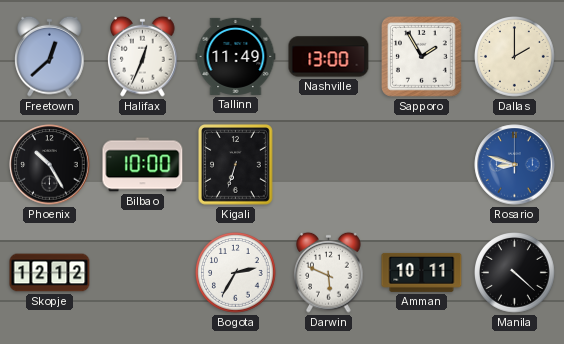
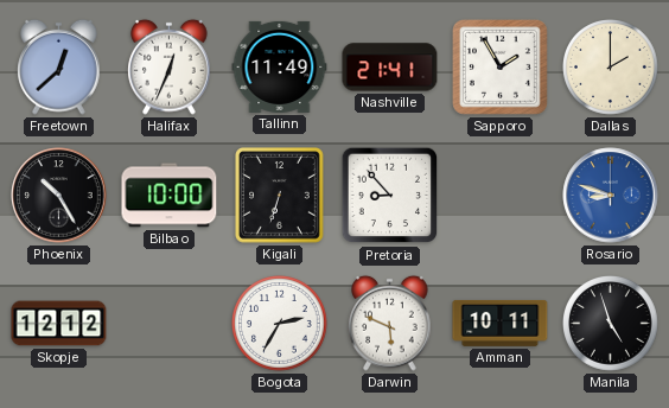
Nashville: 13:00 -> 21:41 (390, 68)
Pretoria: none -> 8:53 (390, 196)
Manila: 4:22 -> 4:57 (611, 324)
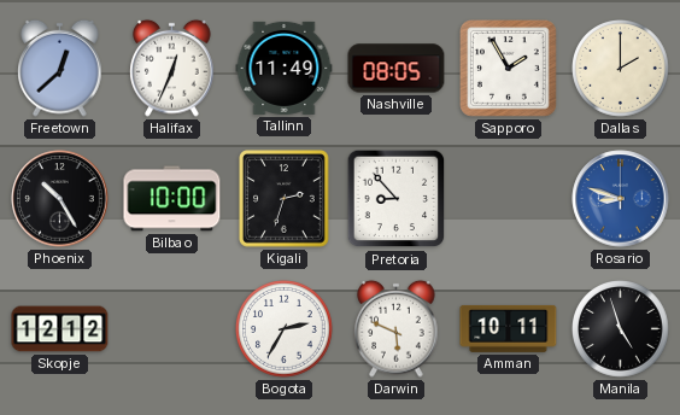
Nashville: 21:41 -> 08:05 (397, 69)
Kigali: 6:33 -> 2:33 (285, 199)
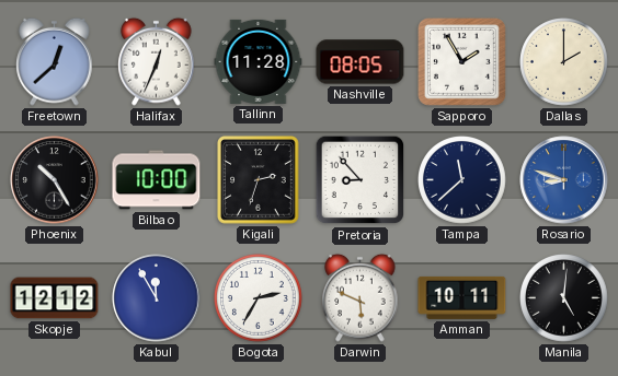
Tallinn: 11:49 -> 11:28 (259, 61)
Tampa: none -> 11:38 (462, 180)
Kabul: none -> 11:55 (157, 298)
Manila: 4:57 -> 5:01 (564, 298)
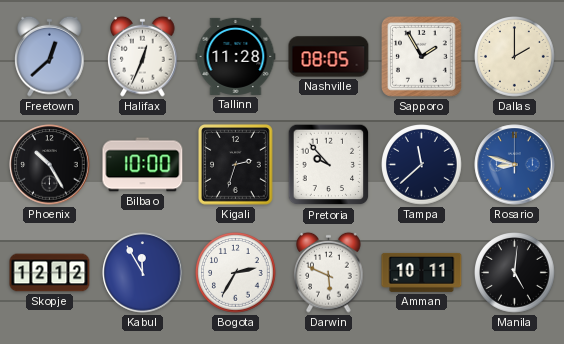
Pretoria: 8:53 -> 9:53 (329, 165)
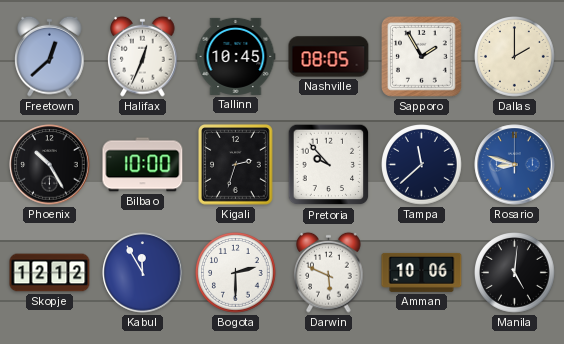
Tallinn: 11:28 -> 10:45 (236, 56)
Bogota: 2:35 -> 2:30 (236, 273)
Amman: 10:11 -> 10:06 (422, 272)
